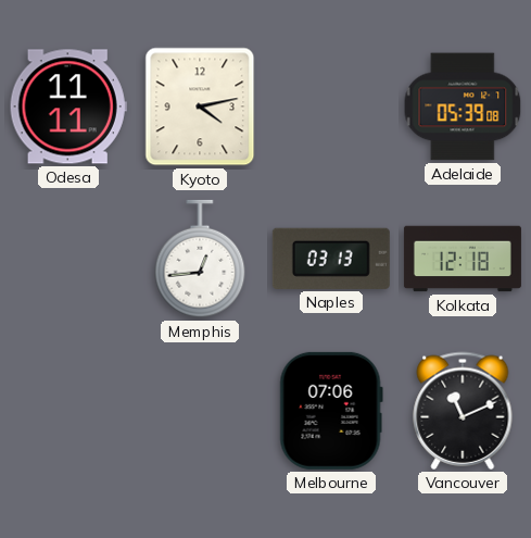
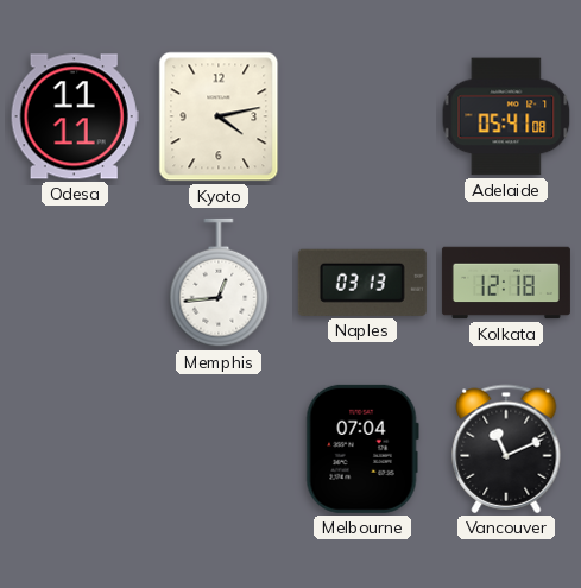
Adelaide: 05:39 -> 05:41 (506, 116)
Melbourne: 07:06 -> 07:04 (362, 449)
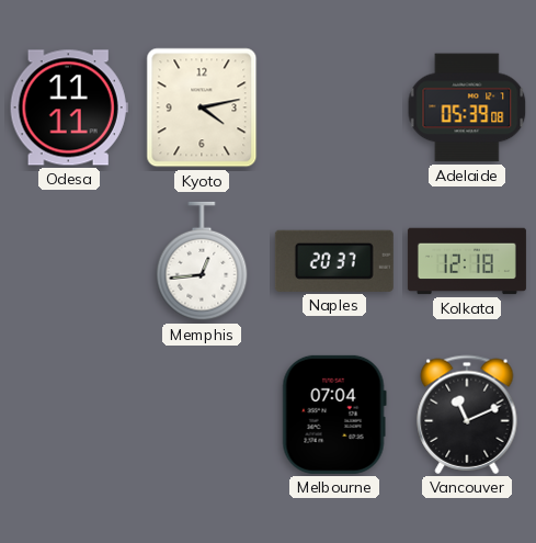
Adelaide: 05:41 -> 05:39 (467, 108)
Naples: 03:13 -> 20:37 (334, 261)
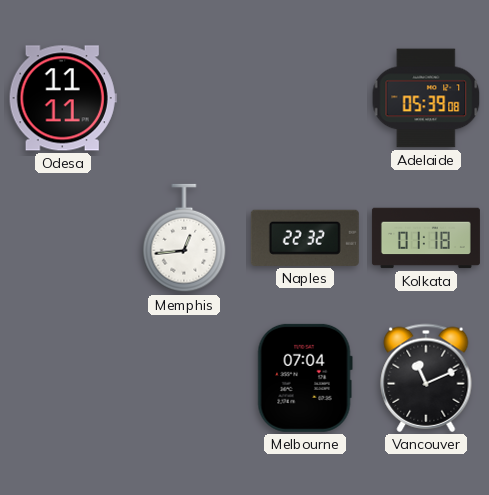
Kyoto: 4:13 -> none (202, 108)
Naples: 20:37 -> 22:32 (305, 238)
Kolkata: 12:18 -> 01:18 (426, 238)
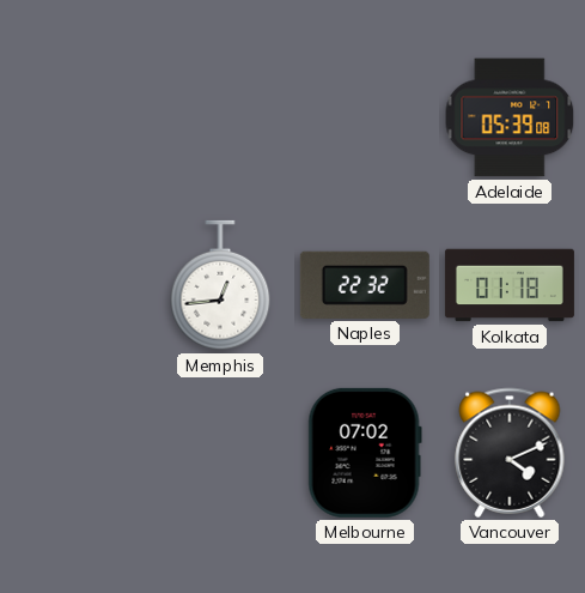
Odesa: 11:11 -> none (63, 98)
Melbourne: 07:04 -> 07:02 (365, 453)
Vancouver: 11:11 -> 4:11 (510, 453)
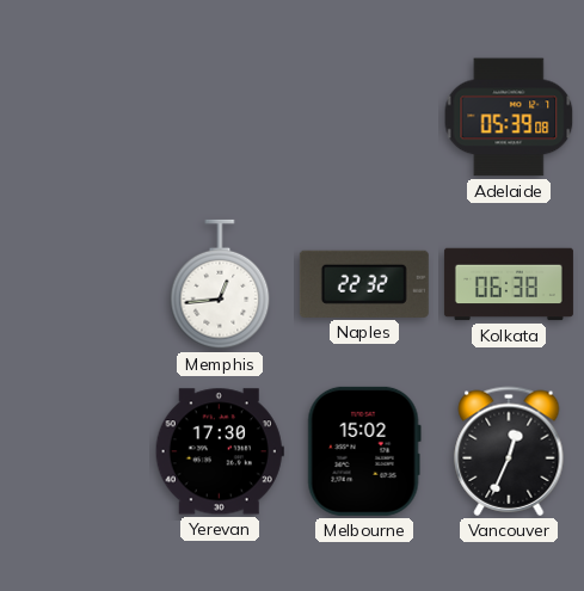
Kolkata: 01:18 -> 06:38 (509, 284)
Yerevan: none -> 17:30 (220, 451)
Melbourne: 07:02 -> 15:02 (364, 451)
Vancouver: 4:11 -> 12:34 (509, 451)
